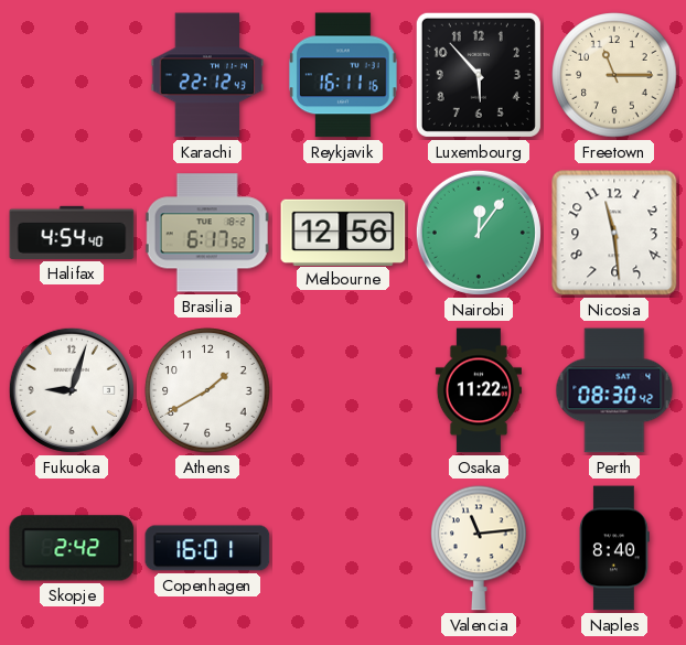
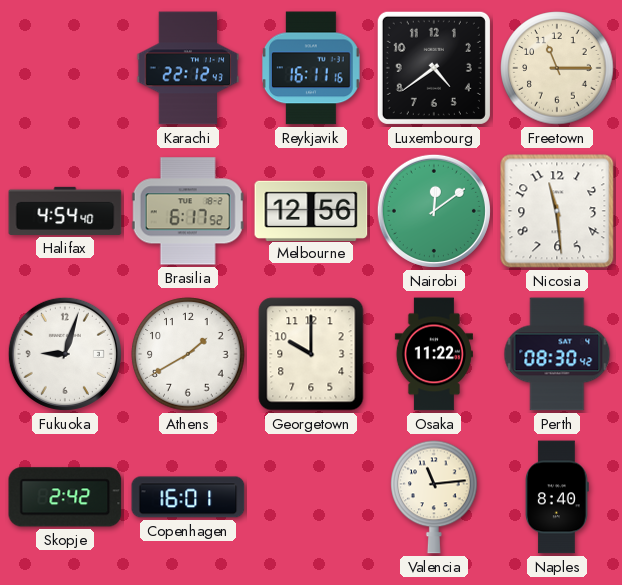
Luxembourg: 5:53 -> 4:39 (434, 68)
Nairobi: 12:06 -> 12:09 (434, 211)
Georgetown: none -> 10:00 (311, 354)
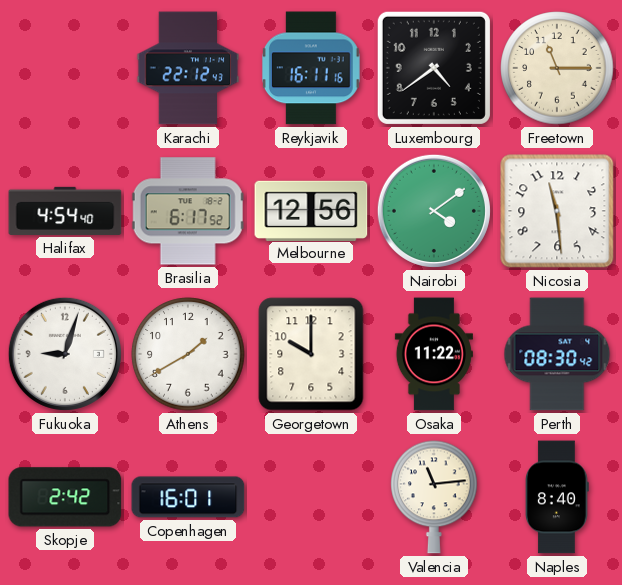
Nairobi: 12:09 -> 4:09 (434, 211)
